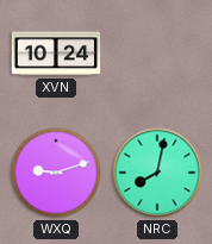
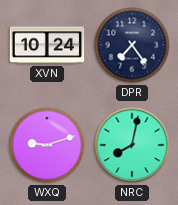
DPR: none -> 7:24 (132, 45)
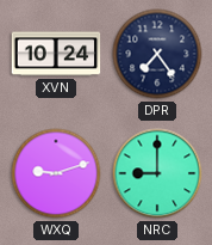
NRC: 8:02 -> 9:00 (157, 173)
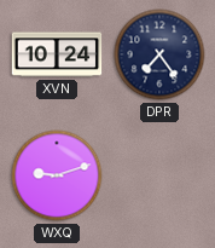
NRC: 9:00 -> none (157, 173)
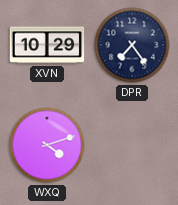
XVN: 10:24 -> 10:29 (47, 45)
WXQ: 9:12 -> 4:12 (47, 145)
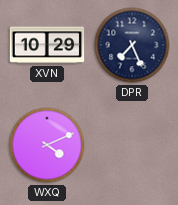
DPR: 7:24 -> 7:26 (132, 45)
WXQ: 4:12 -> 4:11 (47, 145)
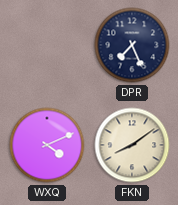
XVN: 10:29 -> none (47, 45)
FKN: none -> 8:09 (132, 145)
